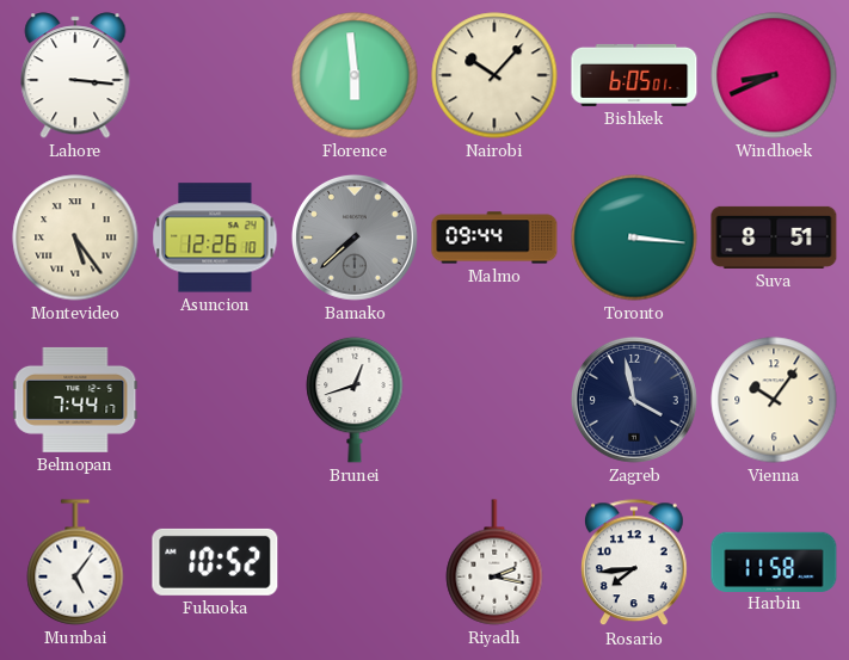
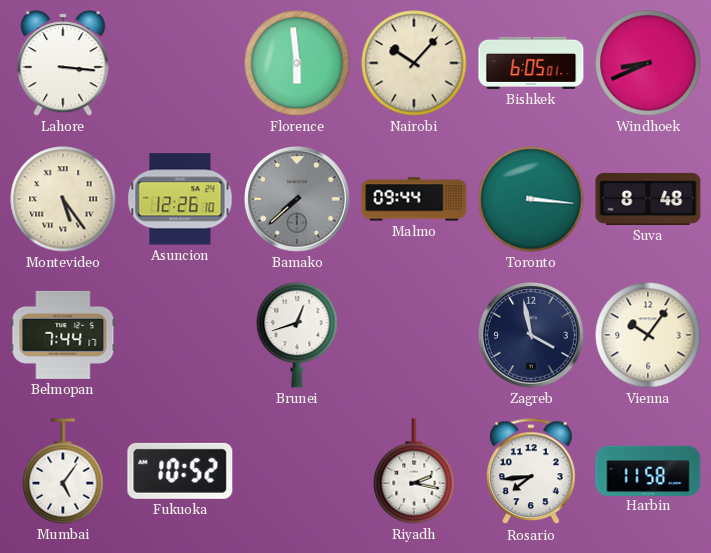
Suva: 8:51 -> 8:48 (648, 199)
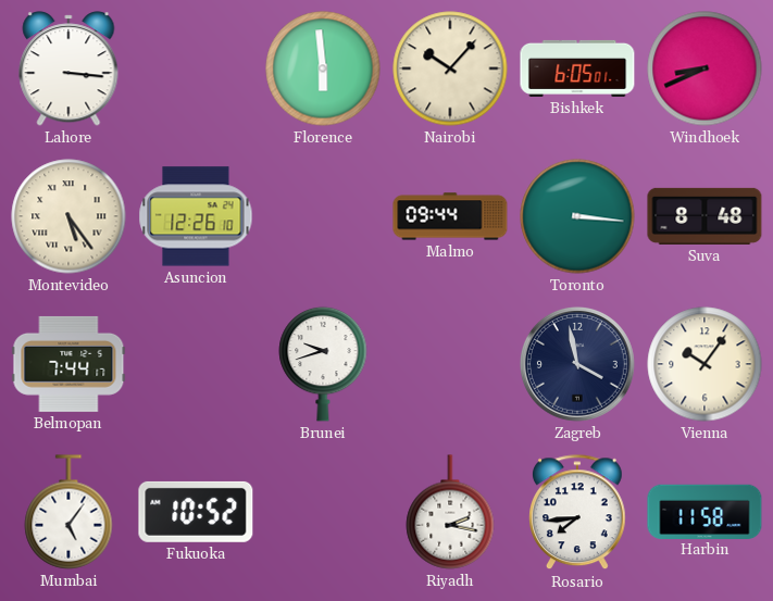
Bamako: 7:38 -> none (297, 199)
Brunei: 12:42 -> 9:42 (323, 364)
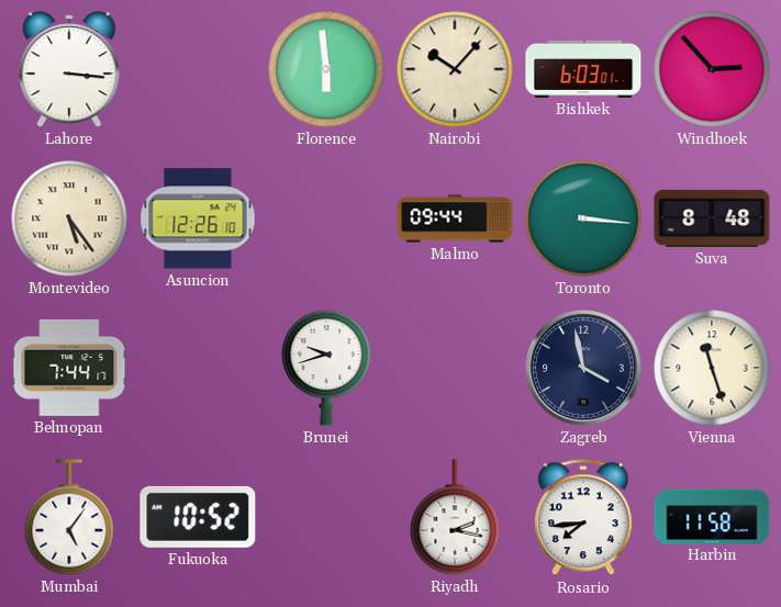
Bishkek: 6:05 -> 6:03 (583, 69)
Windhoek: 8:41 -> 2:53 (712, 69)
Vienna: 10:06 -> 11:27 (712, 368)
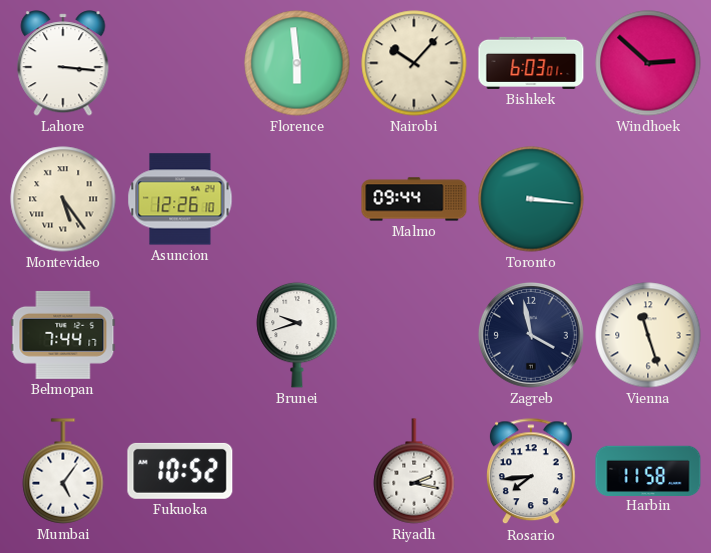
Windhoek: 2:53 -> 2:52 (648, 63)
Suva: 8:48 -> none (712, 218)
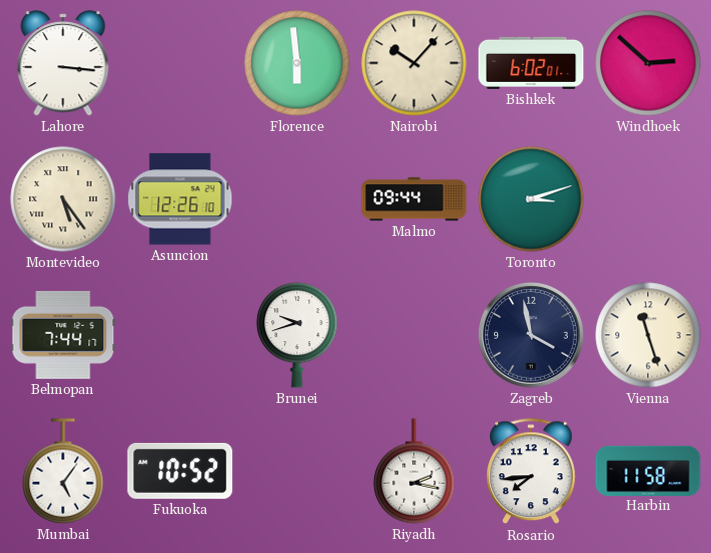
Bishkek: 6:03 -> 6:02 (531, 63)
Toronto: 3:16 -> 3:12 (531, 199)
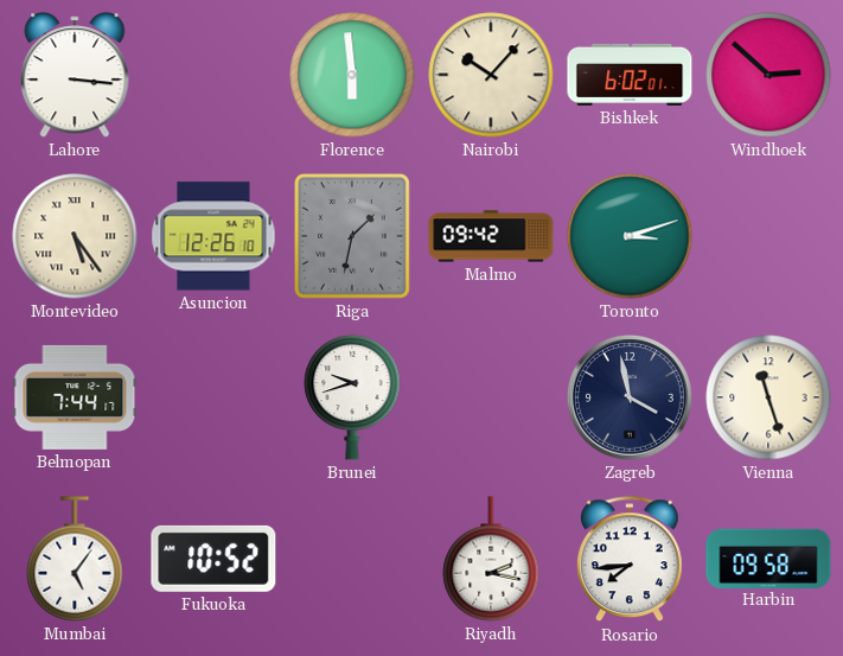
Riga: none -> 1:32 (352, 236)
Malmo: 09:44 -> 09:42 (491, 236)
Harbin: 11:58 -> 09:58 (768, 558)
